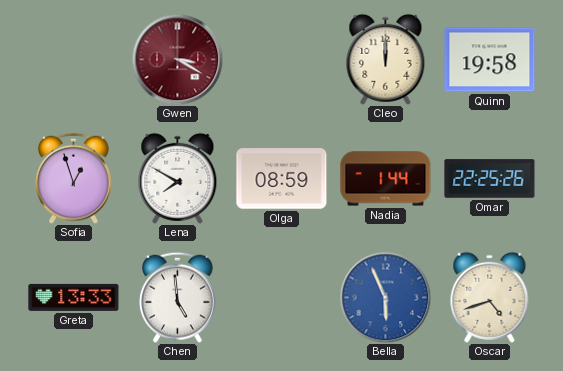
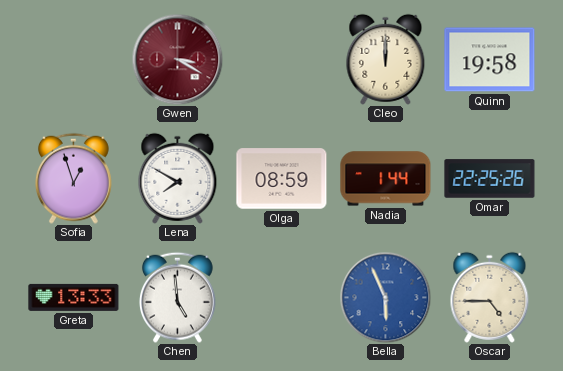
Oscar: 4:42 -> 4:45 (490, 297)
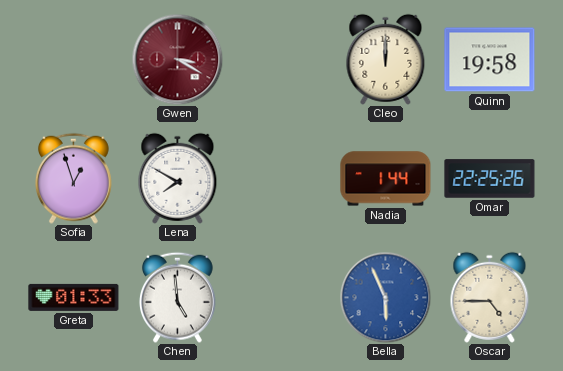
Olga: 08:59 -> none (282, 179)
Greta: 13:33 -> 01:33 (74, 297)
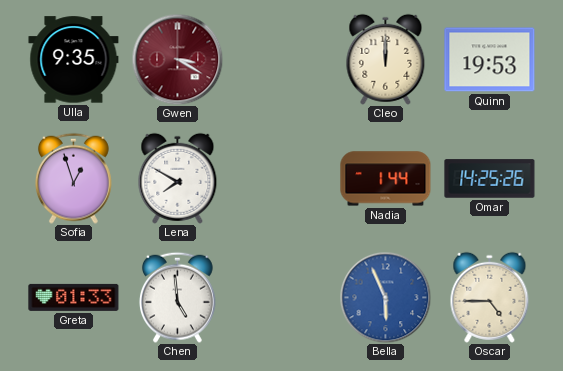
Ulla: none -> 9:35 (74, 60)
Quinn: 19:58 -> 19:53 (490, 60)
Omar: 22:25 -> 14:25 (490, 179)
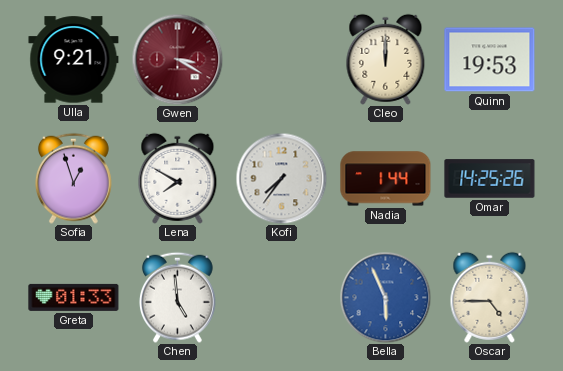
Ulla: 9:35 -> 9:21 (74, 60)
Kofi: none -> 7:36 (281, 178)
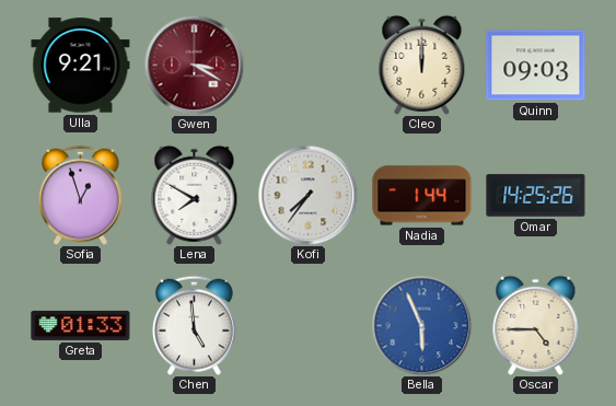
Quinn: 19:53 -> 09:03 (536, 66)
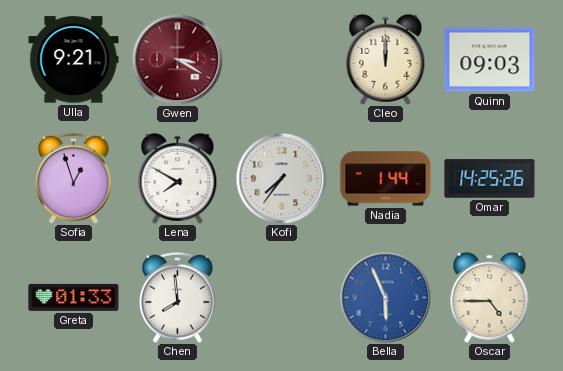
Chen: 4:59 -> 7:59 (177, 297)
